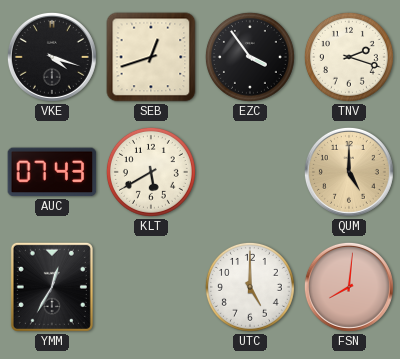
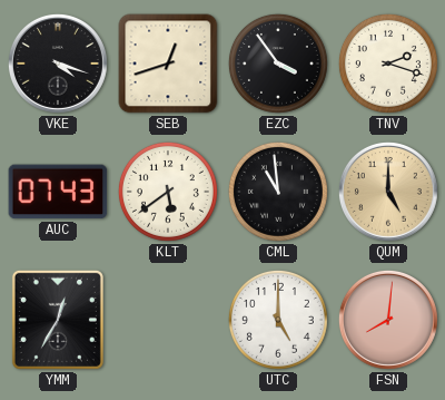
KLT: 5:40 -> 5:39 (168, 192)
CML: none -> 10:59 (278, 192)
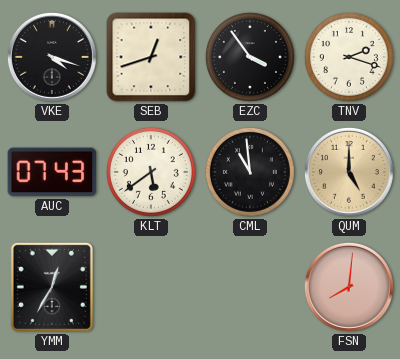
UTC: 5:00 -> none (278, 320)
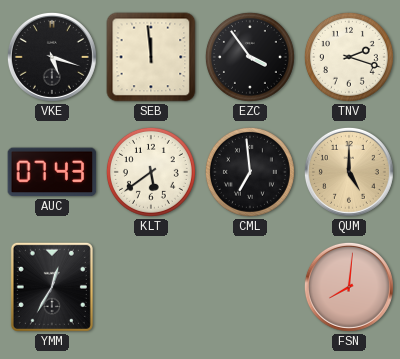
VKE: 4:18 -> 5:18 (52, 57)
SEB: 12:42 -> 11:59 (151, 57)
CML: 10:59 -> 6:59 (250, 172)
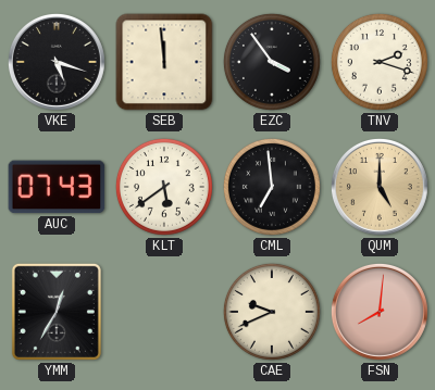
CAE: none -> 9:41 (272, 312)
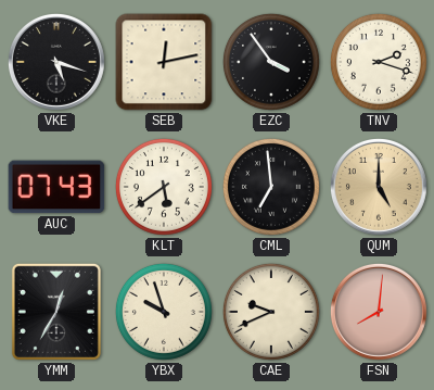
SEB: 11:59 -> 12:13 (164, 62)
YBX: none -> 9:57 (164, 312)
